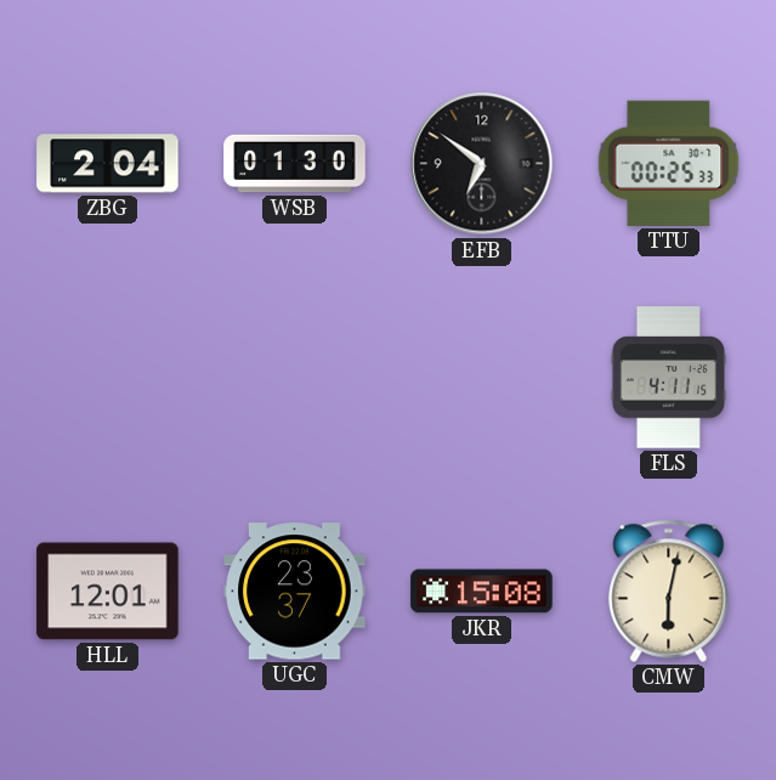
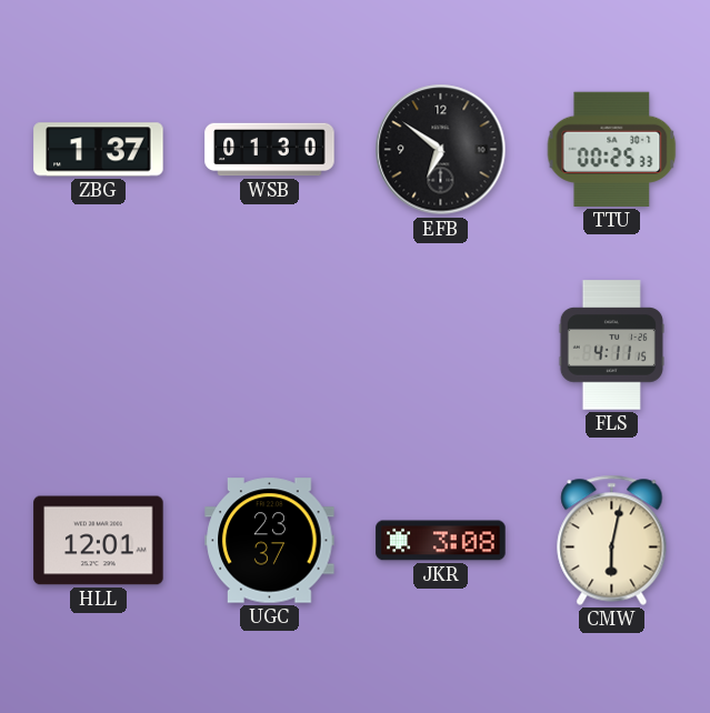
ZBG: 2:04 -> 1:37 (99, 150)
JKR: 15:08 -> 3:08 (441, 541)
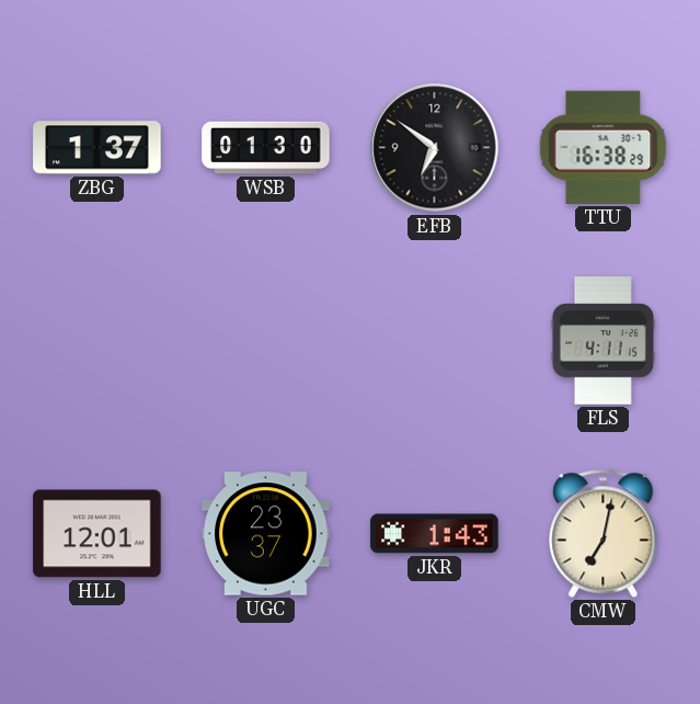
TTU: 00:25 -> 16:38 (604, 147)
JKR: 3:08 -> 1:43 (435, 534)
CMW: 6:02 -> 7:02 (604, 533)
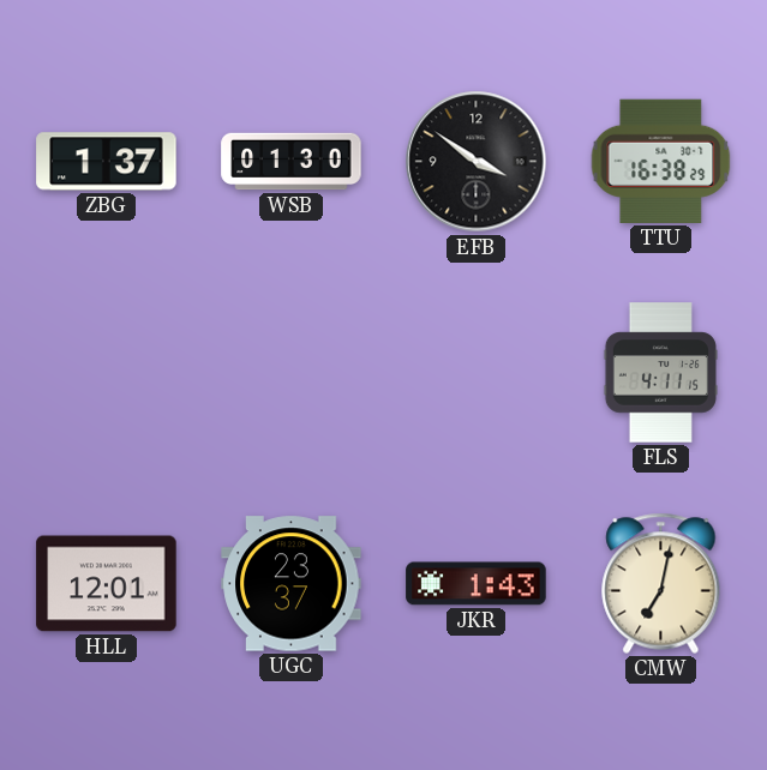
EFB: 6:51 -> 3:51 (477, 162)
